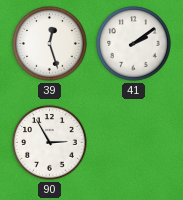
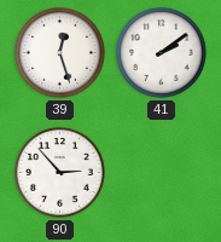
90: 2:55 -> 2:53 (60, 173)
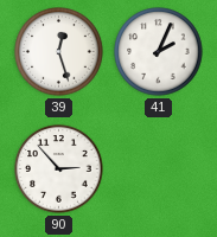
41: 2:09 -> 2:04 (159, 52)
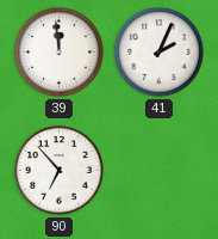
39: 12:27 -> 11:59 (60, 53)
90: 2:53 -> 6:53 (60, 171)
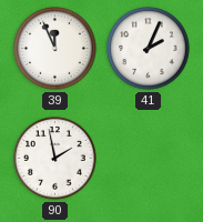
39: 11:59 -> 11:56 (55, 49)
90: 6:53 -> 1:58 (55, 159)
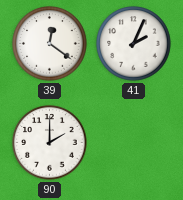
39: 11:56 -> 12:21 (50, 44)
90: 1:58 -> 2:00 (50, 143)
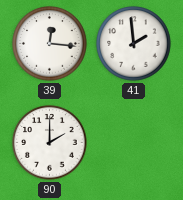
39: 12:21 -> 12:16 (50, 44)
41: 2:04 -> 1:59 (134, 44)
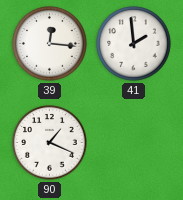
90: 2:00 -> 1:19 (50, 143)
